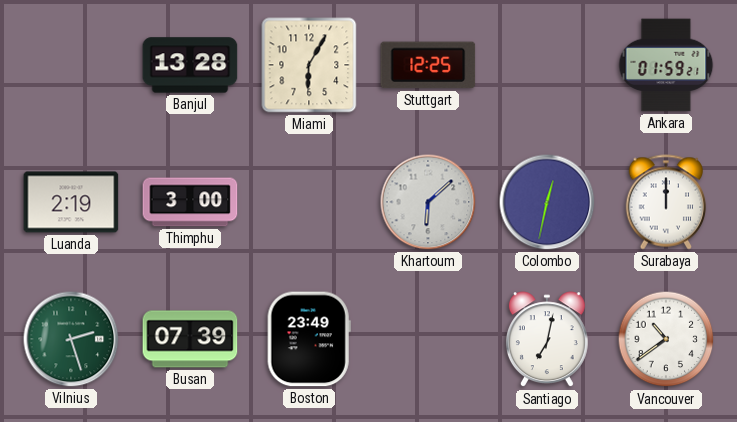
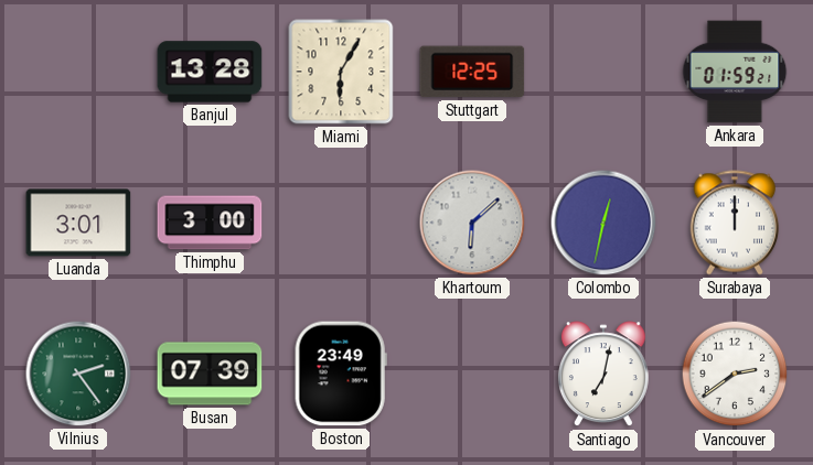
Luanda: 2:19 -> 3:01 (78, 223)
Vilnius: 2:27 -> 2:24 (78, 374)
Vancouver: 10:39 -> 2:39 (735, 374)
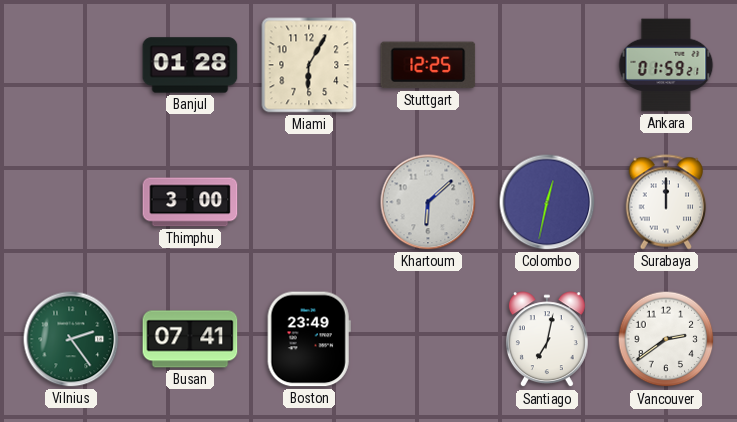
Banjul: 13:28 -> 01:28 (190, 65)
Luanda: 3:01 -> none (78, 223)
Busan: 07:39 -> 07:41 (190, 339)
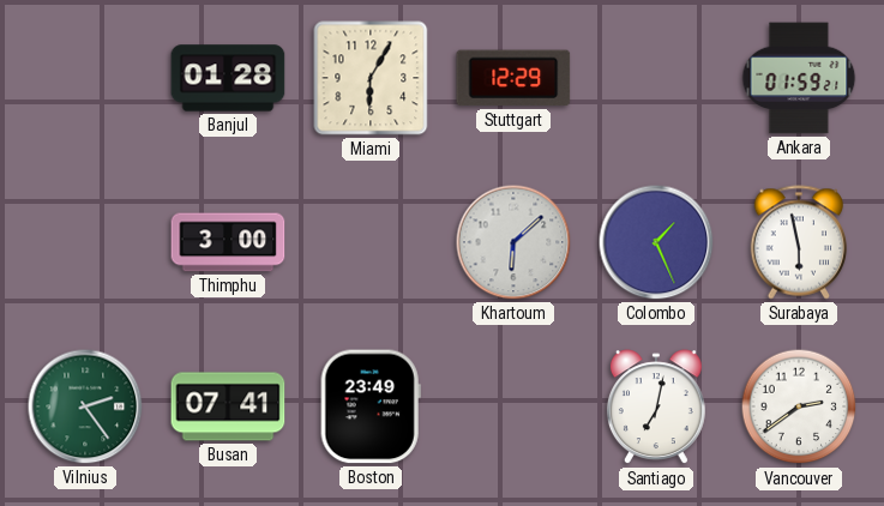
Stuttgart: 12:25 -> 12:29 (513, 78)
Colombo: 12:32 -> 1:26 (656, 242)
Surabaya: 12:00 -> 5:58 (799, 242)
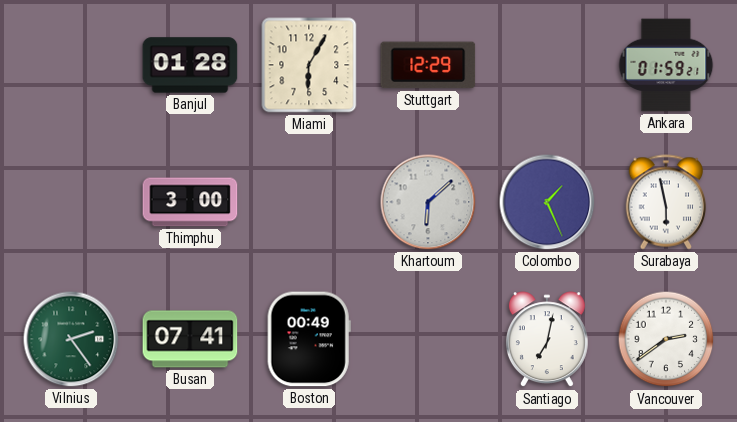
Boston: 23:49 -> 00:49 (309, 339)
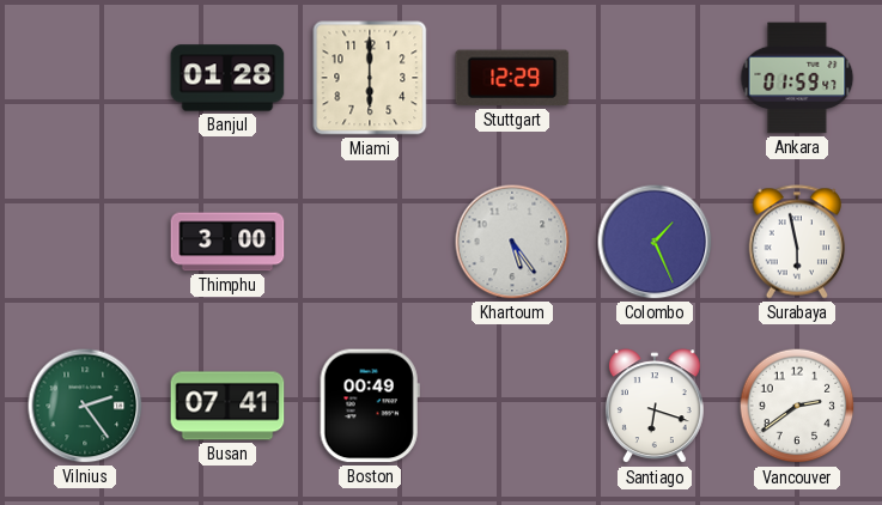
Miami: 6:05 -> 6:00 (370, 78)
Ankara: 01:59:21 -> 01:59:47 (797, 78)
Khartoum: 6:08 -> 5:24 (512, 242)
Santiago: 7:02 -> 6:18 (655, 407)
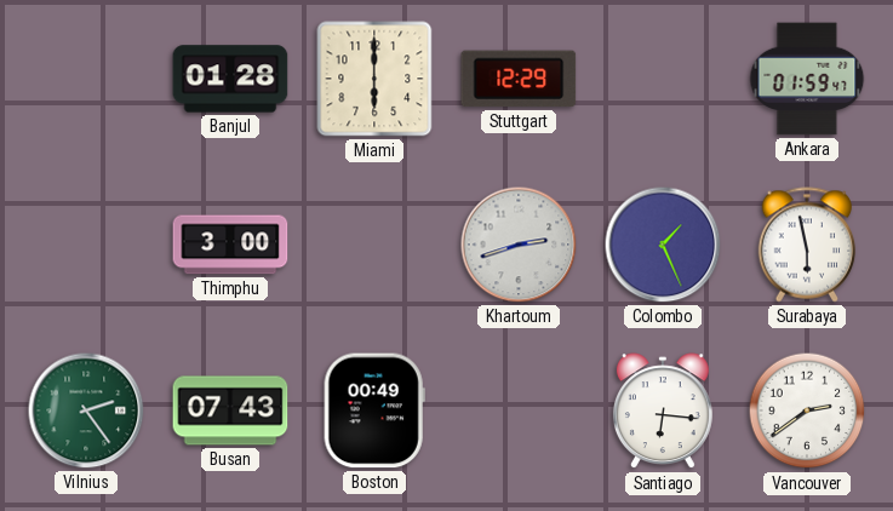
Khartoum: 5:24 -> 2:42 (519, 245)
Busan: 07:41 -> 07:43 (230, 410)
Santiago: 6:18 -> 6:16 (663, 412)
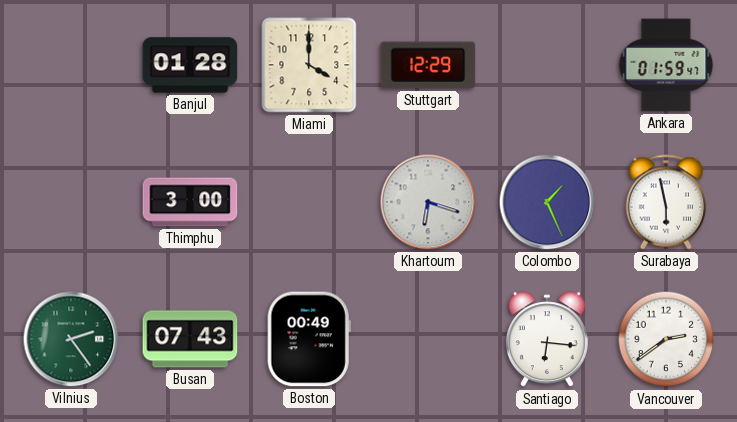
Miami: 6:00 -> 4:00 (309, 65)
Khartoum: 2:42 -> 6:18 (428, 202)
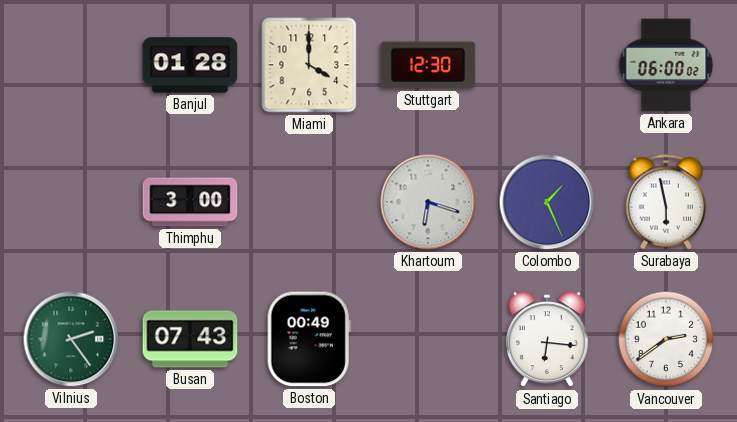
Stuttgart: 12:29 -> 12:30 (428, 65)
Ankara: 01:59 -> 06:00 (666, 65)
